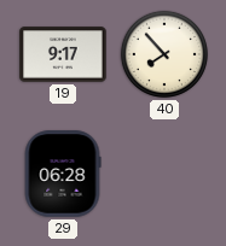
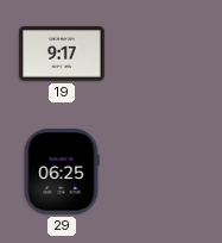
40: 7:53 -> none (164, 54)
29: 06:28 -> 06:25 (62, 172)
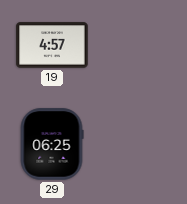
19: 9:17 -> 4:57 (52, 45)
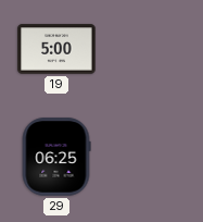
19: 4:57 -> 5:00 (56, 49)
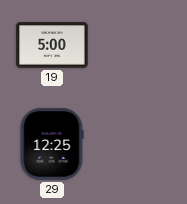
29: 06:25 -> 12:25 (52, 144)
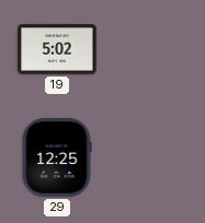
19: 5:00 -> 5:02 (57, 49)
